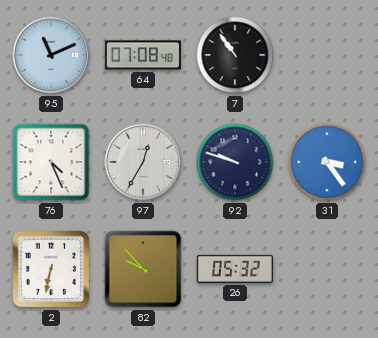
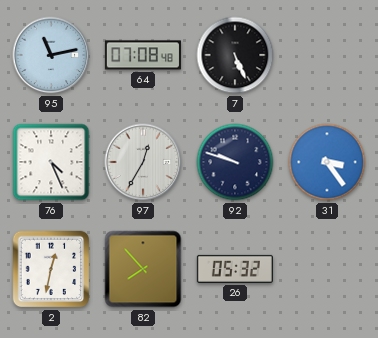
95: 11:11 -> 11:13 (51, 55)
7: 10:54 -> 5:26 (235, 55)
2: 6:32 -> 12:32 (51, 269)
82: 9:53 -> 7:53 (143, 269)
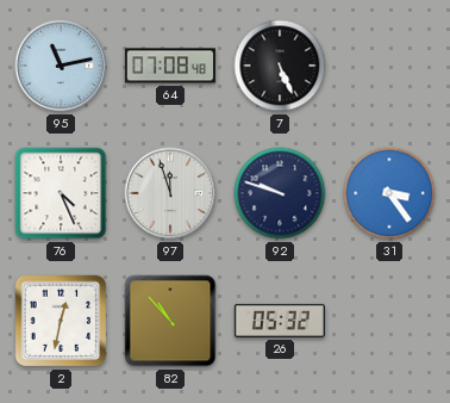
97: 12:35 -> 11:57 (170, 193)
82: 7:53 -> 10:53 (170, 321)
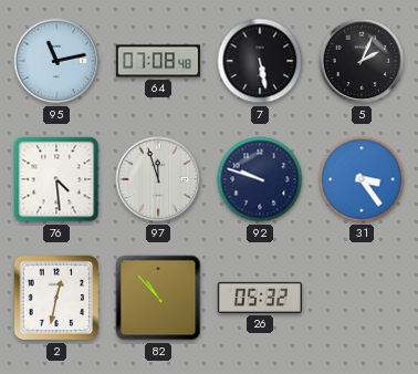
7: 5:26 -> 5:28 (260, 61)
5: none -> 2:04 (362, 61)
76: 4:26 -> 4:29 (56, 179)
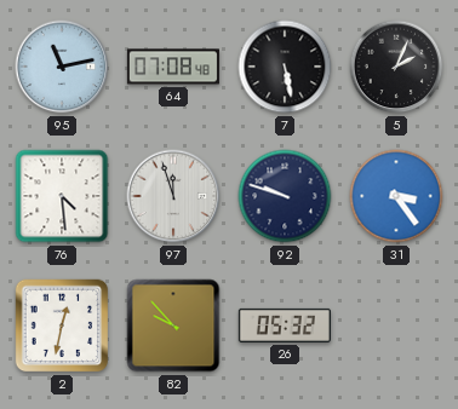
82: 10:53 -> 9:53 (173, 326)
